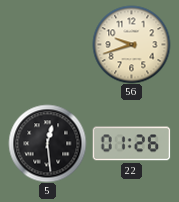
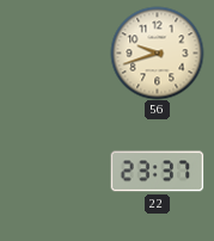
5: 12:29 -> none (47, 143)
22: 01:26 -> 23:37 (157, 172)
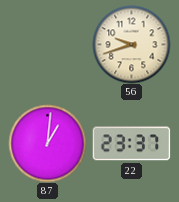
87: none -> 1:01 (47, 143)
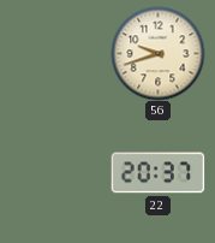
87: 1:01 -> none (47, 143)
22: 23:37 -> 20:37 (157, 173)
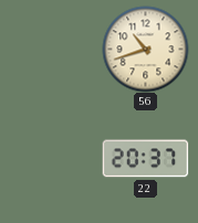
56: 9:42 -> 10:42 (145, 49)
